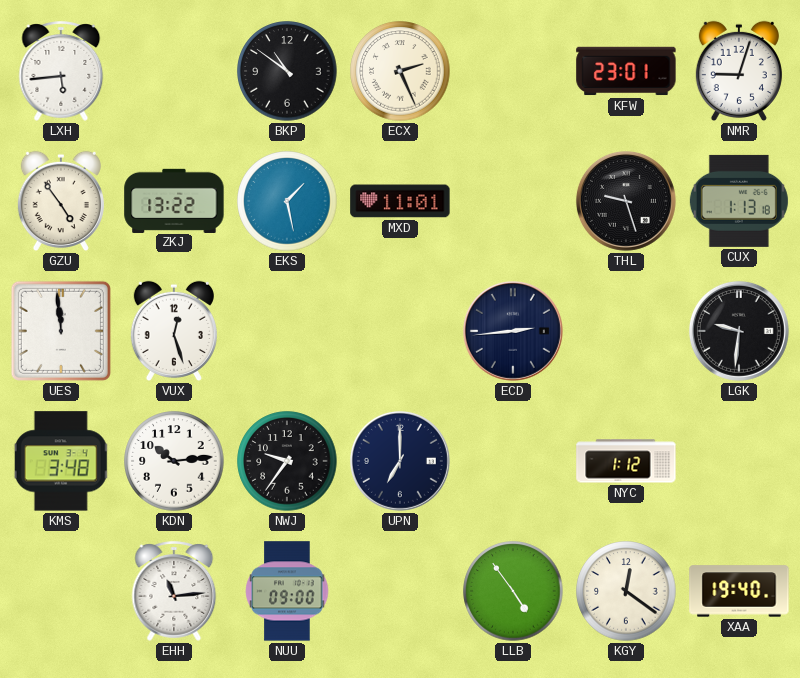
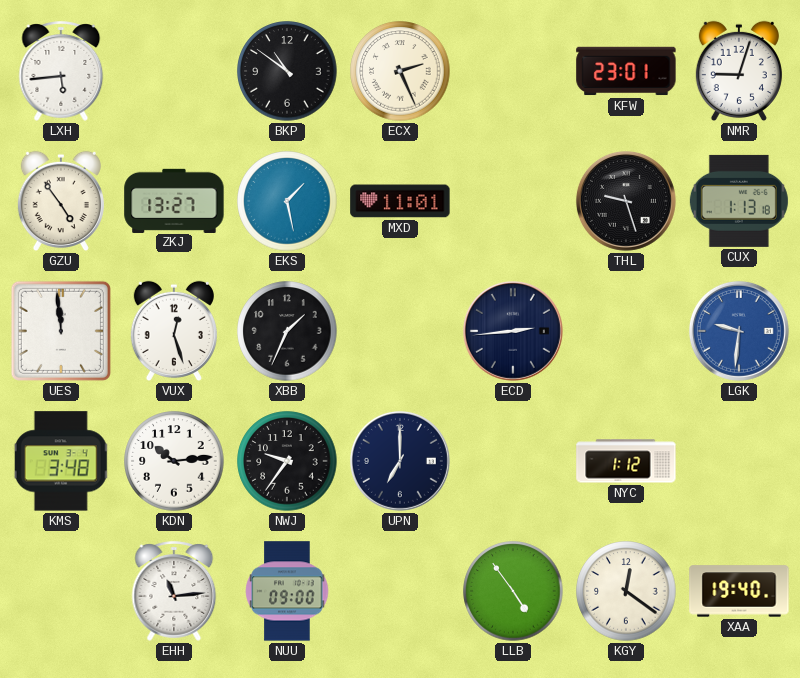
ZKJ: 13:22 -> 13:27 (174, 200)
XBB: none -> 1:34 (287, 331)
LGK dial: black -> blue (739, 331)
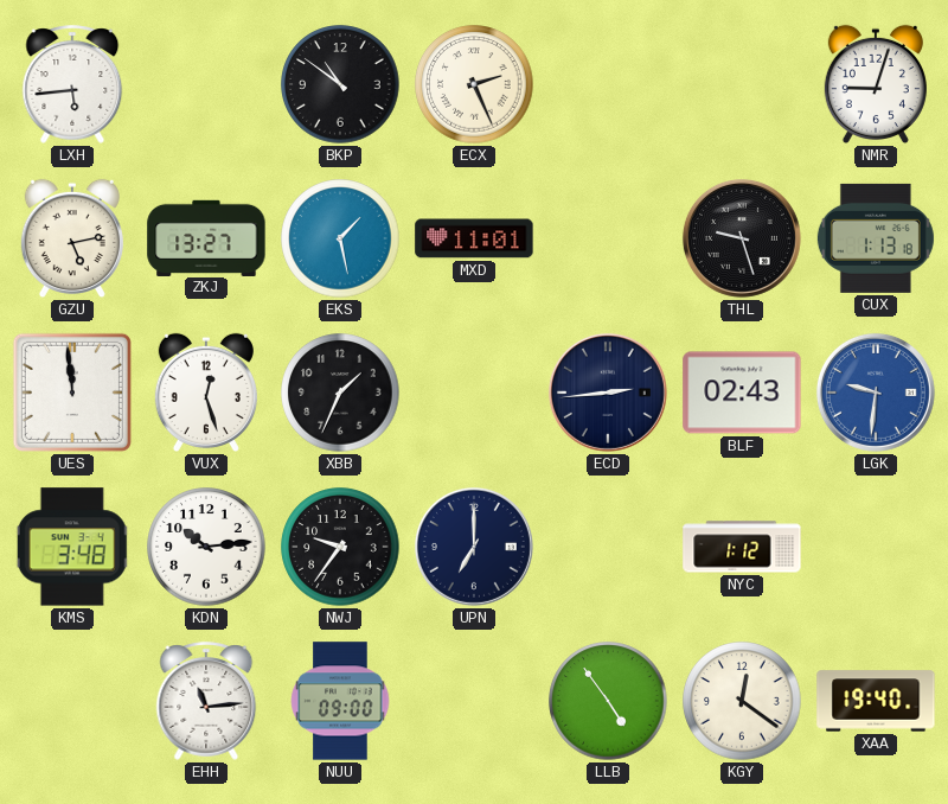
KFW: 23:01 -> none (626, 71)
GZU: 4:54 -> 5:13 (72, 238)
BLF: none -> 02:43 (742, 393)
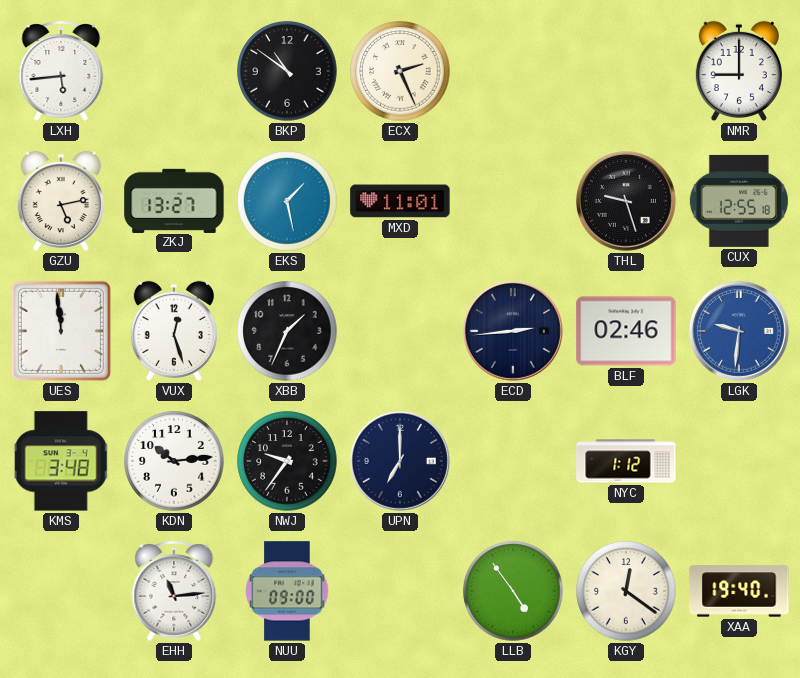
NMR: 9:03 -> 9:00 (739, 71)
CUX: 1:13 -> 12:55 (739, 201)
BLF: 02:43 -> 02:46 (626, 331)
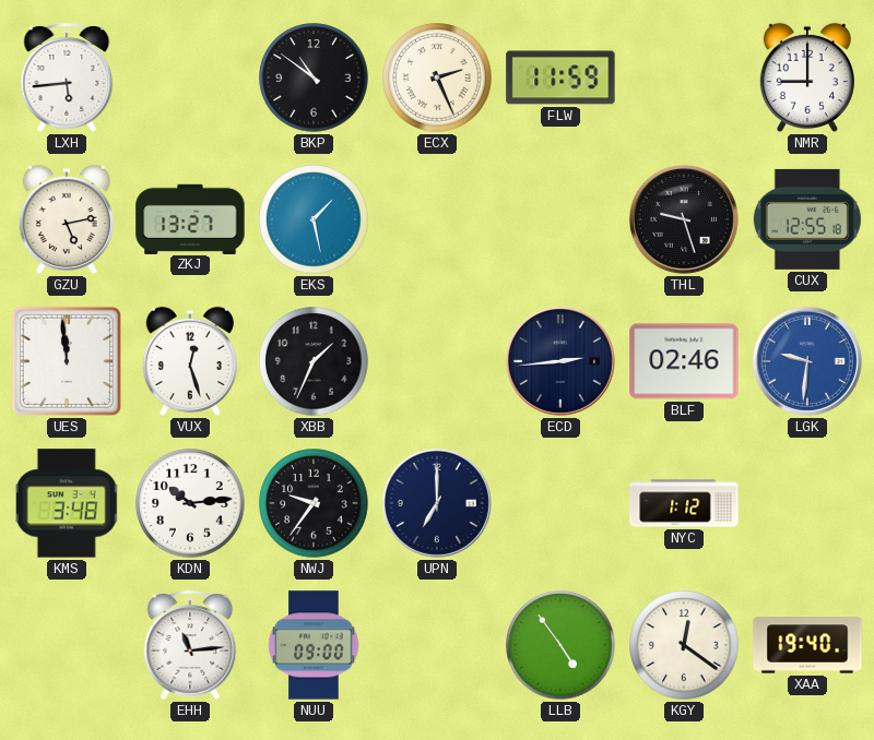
FLW: none -> 11:59 (560, 77)
MXD: 11:01 -> none (400, 201)
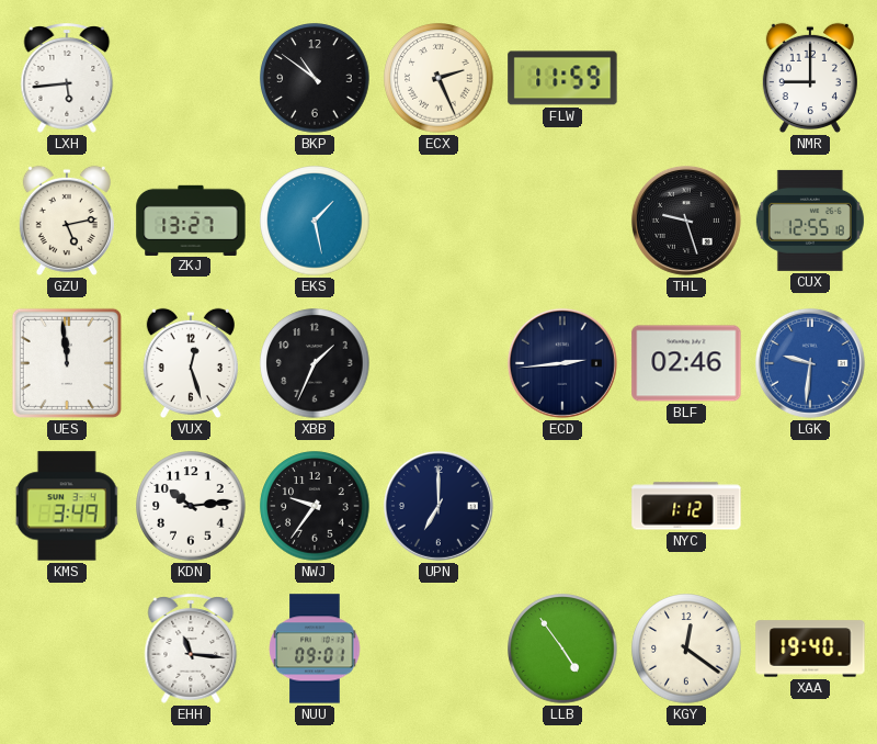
KMS: 3:48 -> 3:49 (67, 506)
EHH: 11:14 -> 11:16 (191, 649)
NUU: 09:00 -> 09:01 (315, 649)
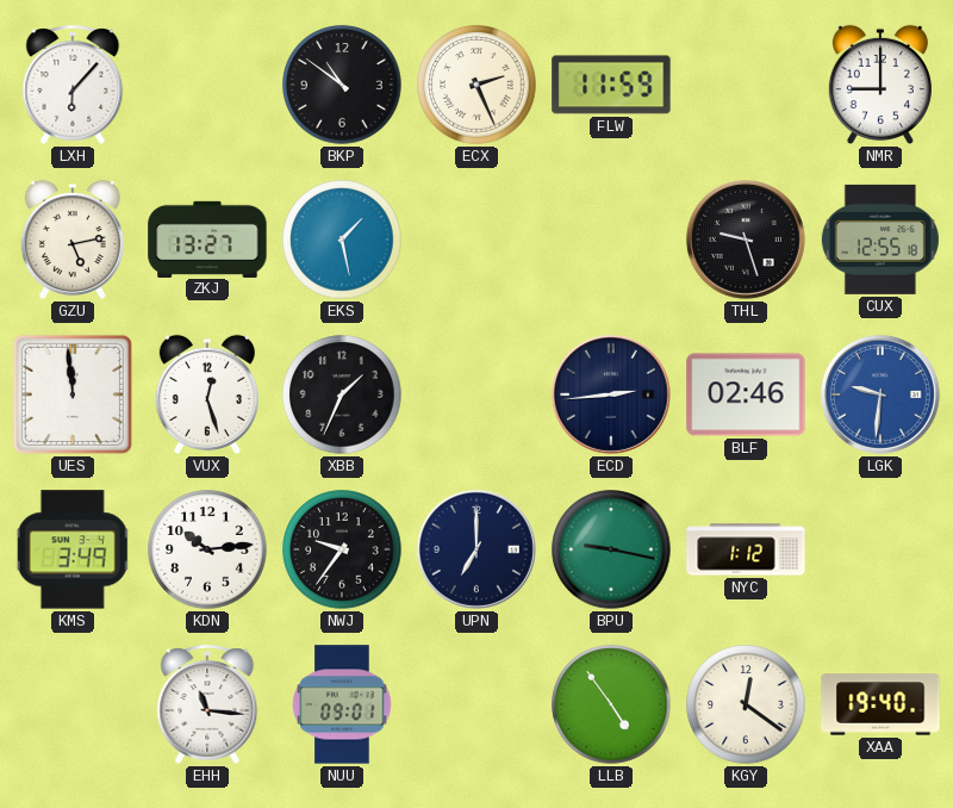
LXH: 5:44 -> 6:07 (73, 85)
BPU: none -> 9:17 (611, 549)
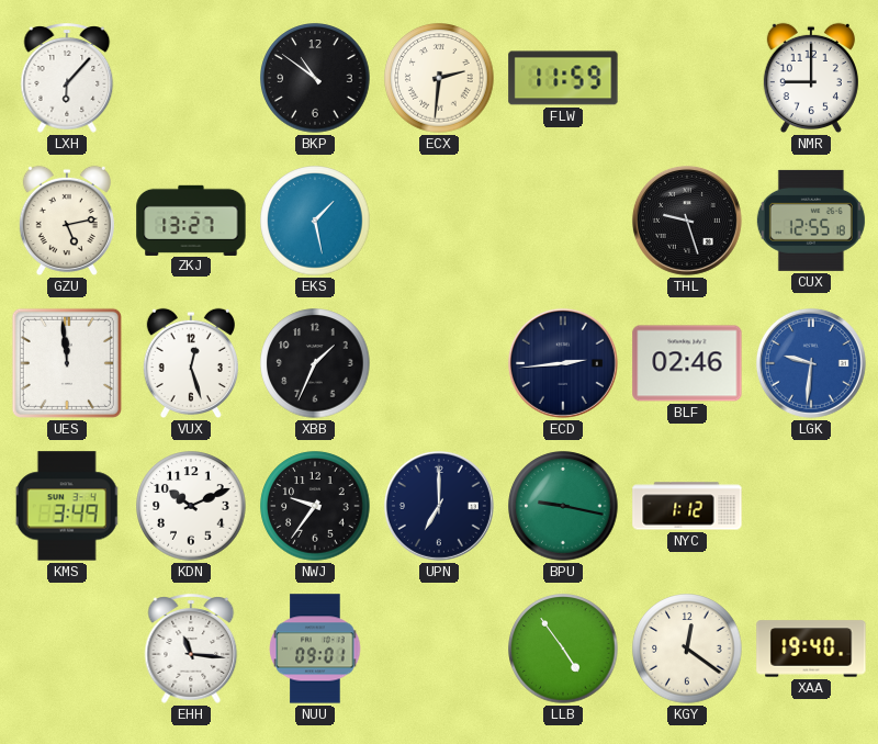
ECX: 2:26 -> 2:31 (439, 78)
KDN: 10:14 -> 10:11 (191, 506)
